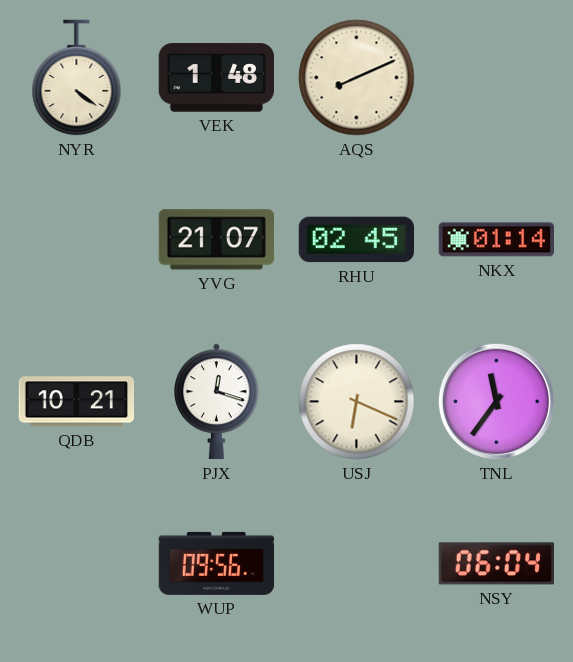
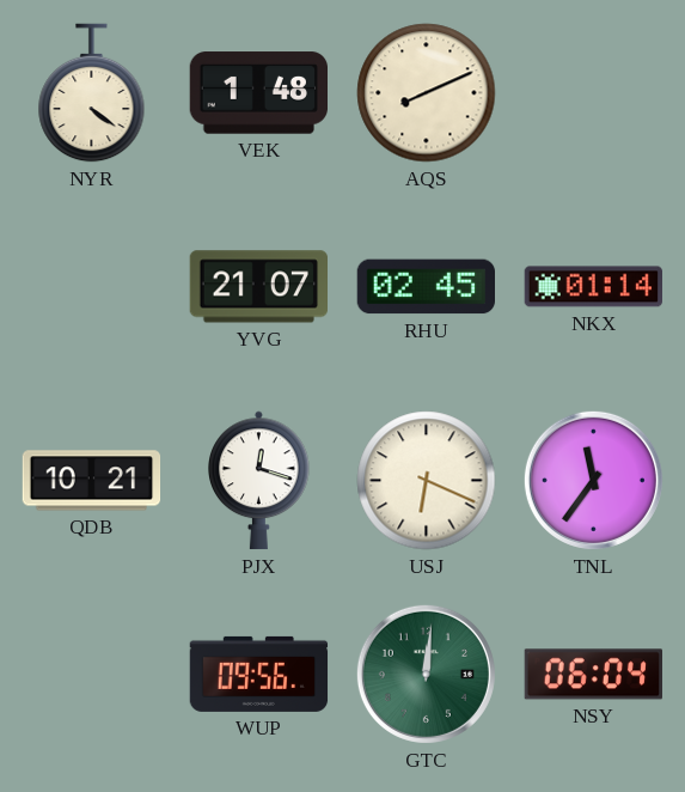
GTC: none -> 12:01 (426, 674)
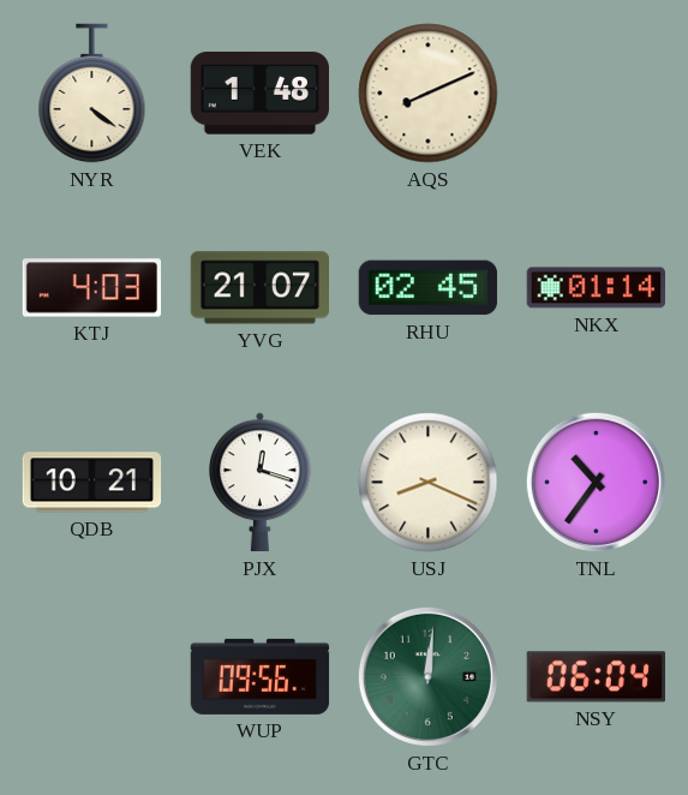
KTJ: none -> 4:03 (92, 288)
USJ: 6:19 -> 8:19 (429, 483)
TNL: 11:36 -> 10:36 (596, 482)
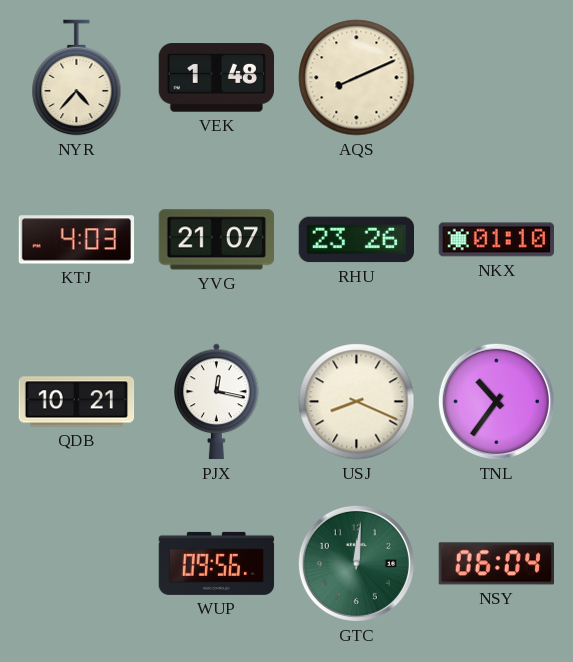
NYR: 4:21 -> 4:37 (77, 78)
RHU: 02:45 -> 23:26 (356, 240)
NKX: 01:14 -> 01:10 (497, 240)
PJX: 12:18 -> 12:17 (217, 402)
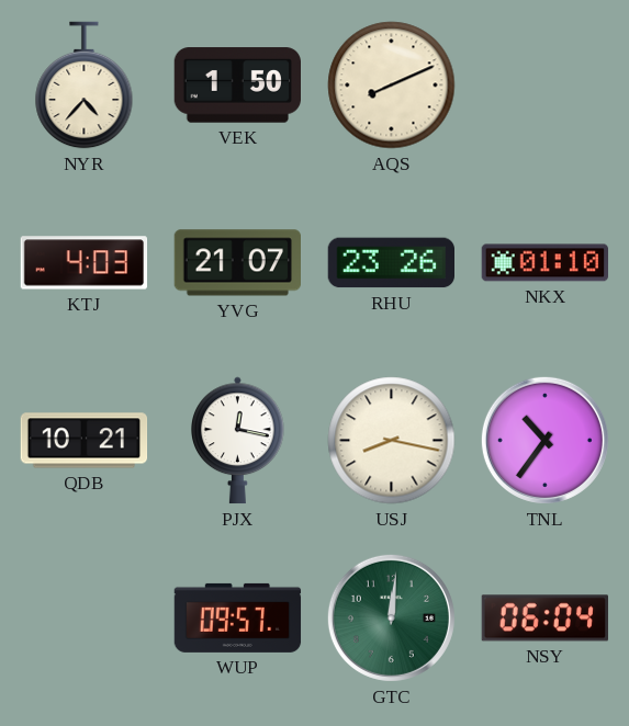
VEK: 1:48 -> 1:50 (237, 86)
USJ: 8:19 -> 8:17 (392, 441)
WUP: 09:56 -> 09:57 (238, 617)
